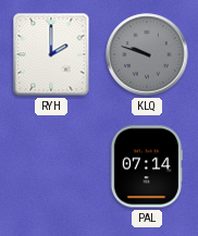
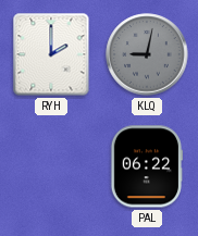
KLQ: 9:48 -> 9:02 (147, 54)
PAL: 07:14 -> 06:22 (146, 166)
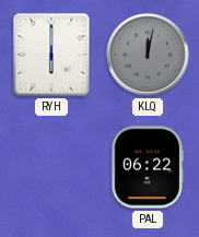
RYH: 2:00 -> 6:00 (51, 55)
KLQ: 9:02 -> 12:02 (148, 55)
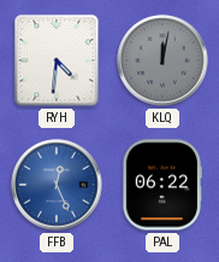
RYH: 6:00 -> 4:31 (57, 60)
FFB: none -> 12:26 (57, 185)
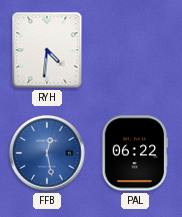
KLQ: 12:02 -> none (162, 60)
FFB: 12:26 -> 12:28 (47, 153)
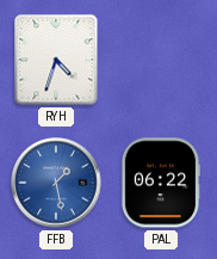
RYH: 4:31 -> 4:33 (56, 60)
FFB: 12:28 -> 1:28 (56, 183)
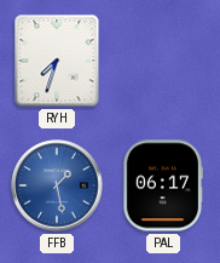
RYH: 4:33 -> 7:33 (57, 61)
PAL: 06:22 -> 06:17 (162, 185)
